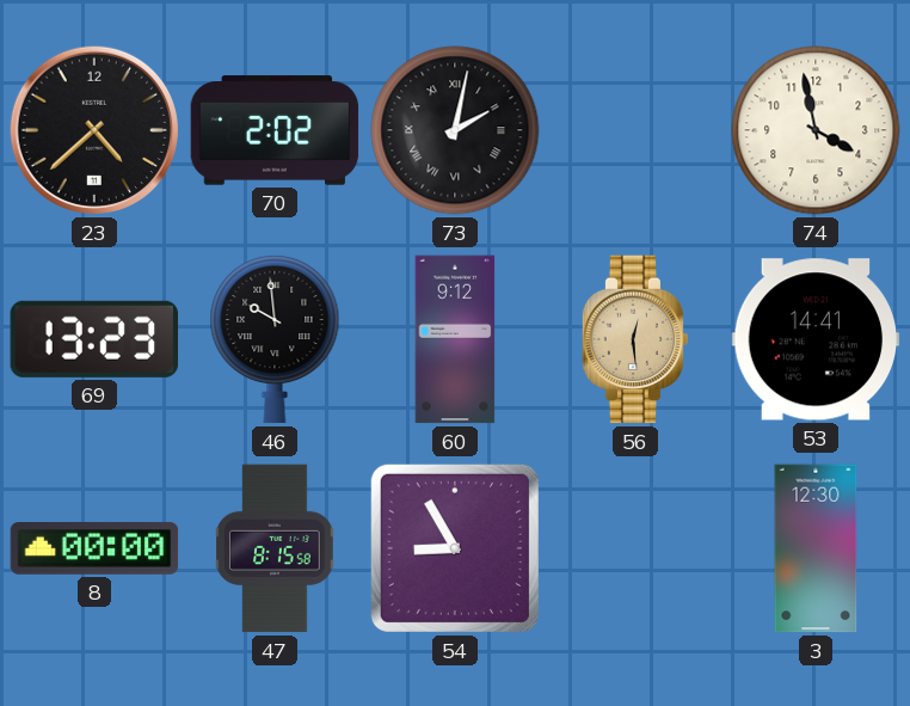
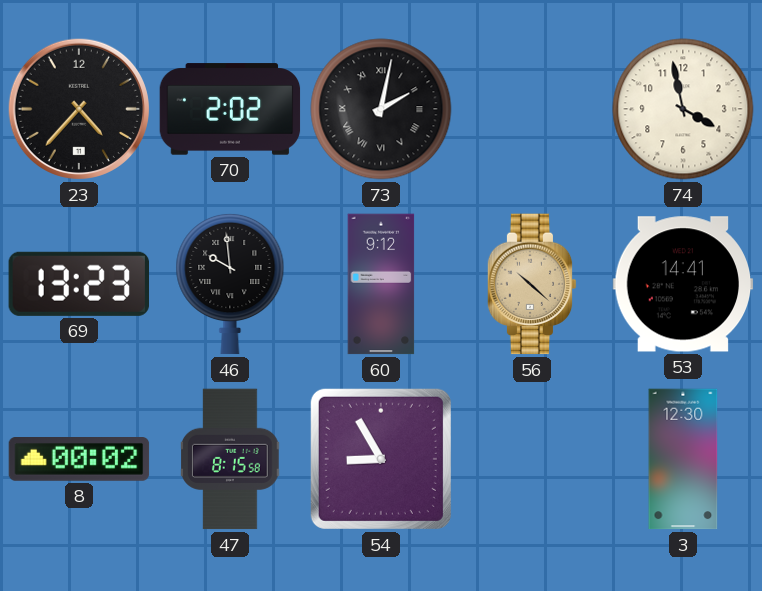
23: 4:38 -> 4:37 (79, 109)
56: 12:29 -> 10:22 (532, 284)
8: 00:00 -> 00:02 (79, 460)
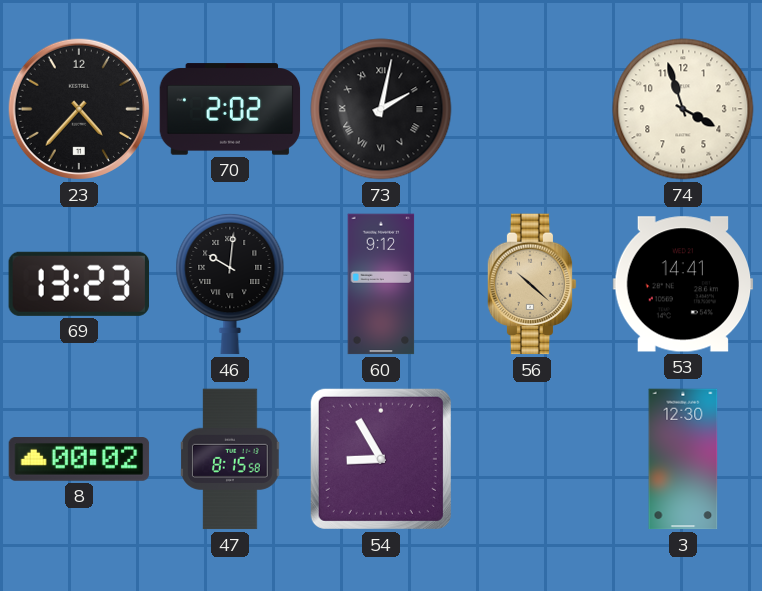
74: 3:58 -> 3:57 (683, 109)
46: 9:59 -> 10:01 (230, 284)
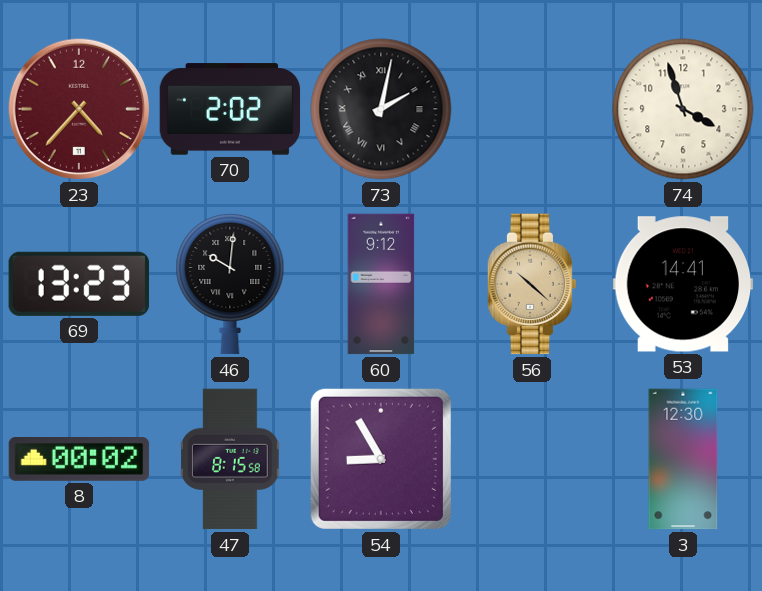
23 dial: black -> burgundy (79, 109)
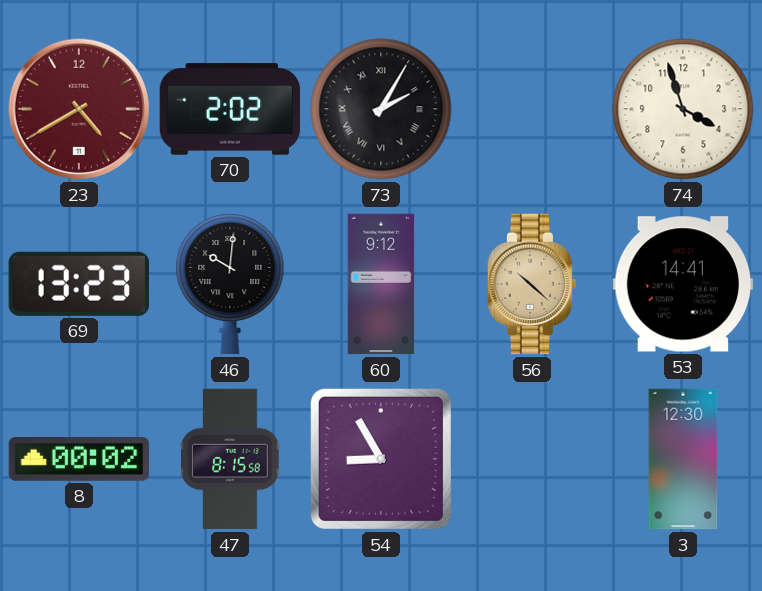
23: 4:37 -> 4:40 (79, 109)
73: 2:02 -> 2:05 (381, 109)
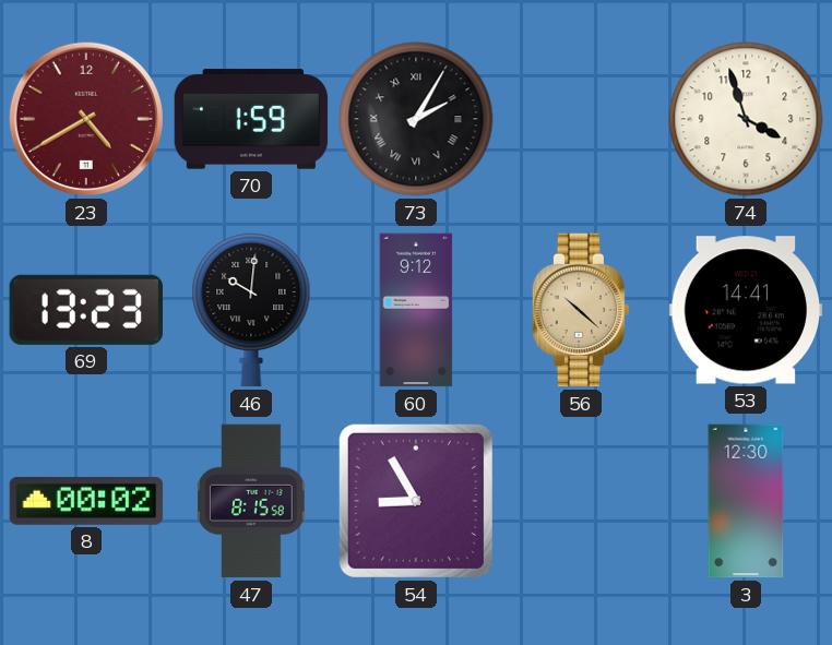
70: 2:02 -> 1:59 (251, 119)
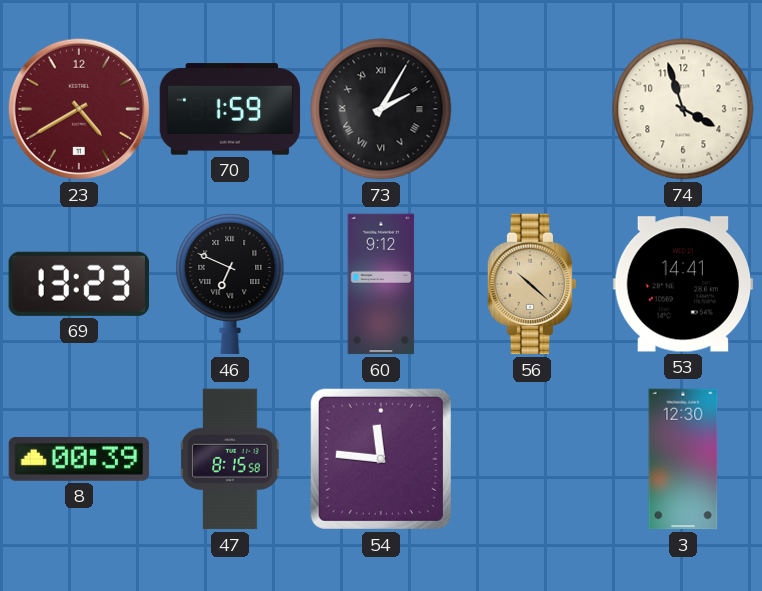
46: 10:01 -> 6:49 (230, 284)
8: 00:02 -> 00:39 (79, 460)
54: 8:55 -> 11:46 (381, 459)
